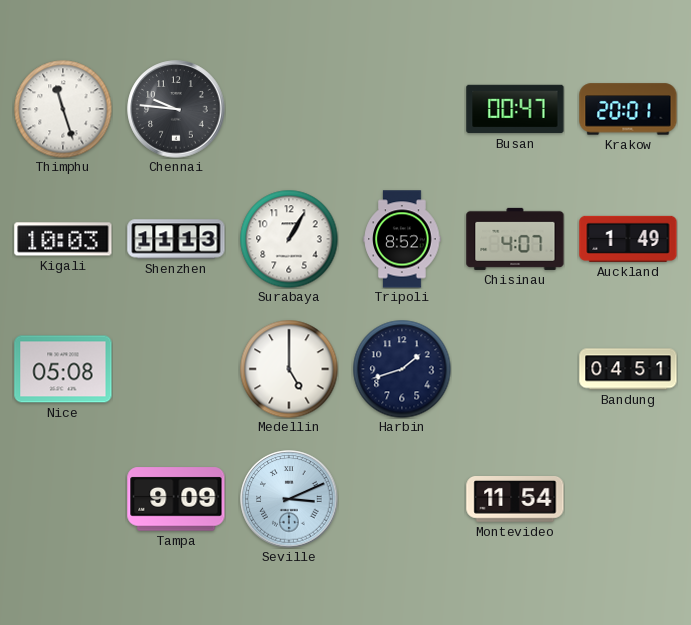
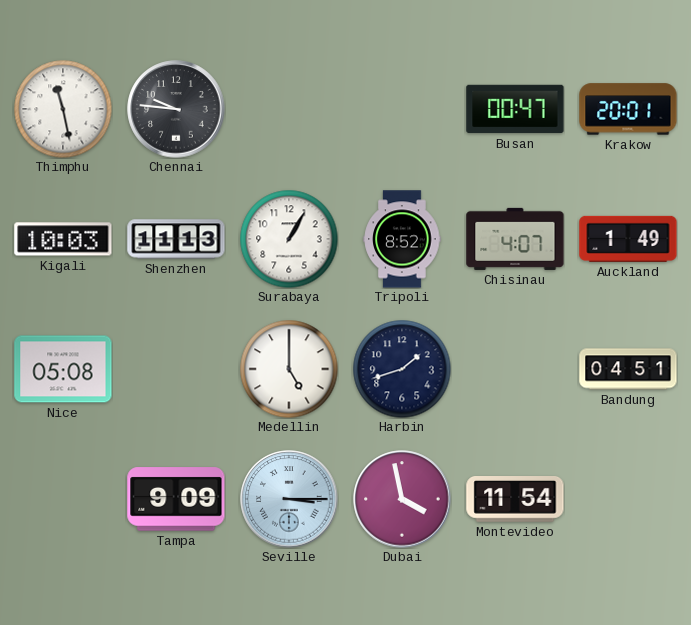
Thimphu: 11:27 -> 11:28 (63, 109)
Seville: 3:11 -> 3:15 (289, 499)
Dubai: none -> 3:58 (402, 499)
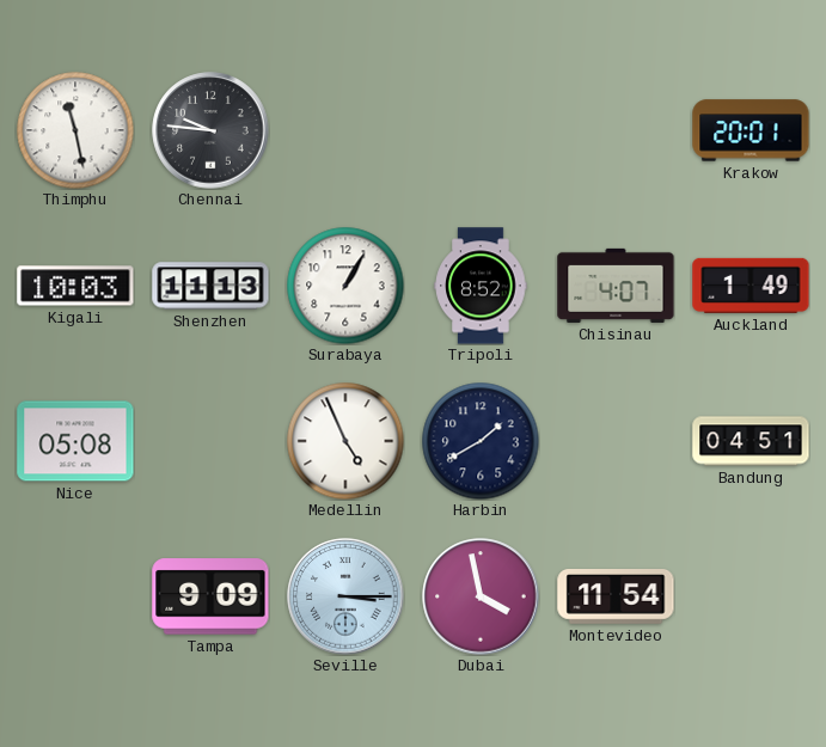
Busan: 00:47 -> none (515, 109)
Medellin: 5:00 -> 4:56 (345, 441)
Harbin: 1:42 -> 1:40 (481, 441)
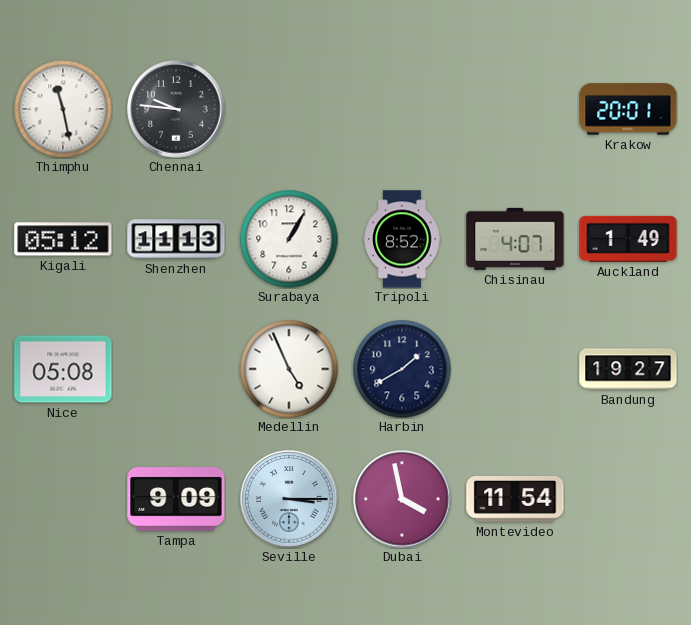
Kigali: 10:03 -> 05:12 (63, 239)
Bandung: 04:51 -> 19:27 (628, 369)
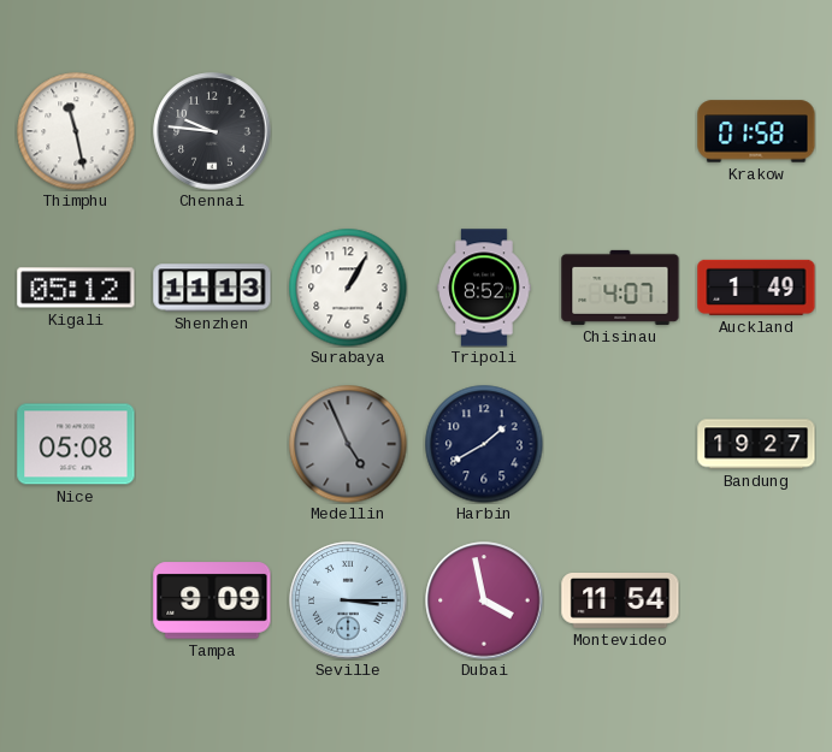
Krakow: 20:01 -> 01:58 (756, 131)
Medellin dial: white -> grey (348, 444)
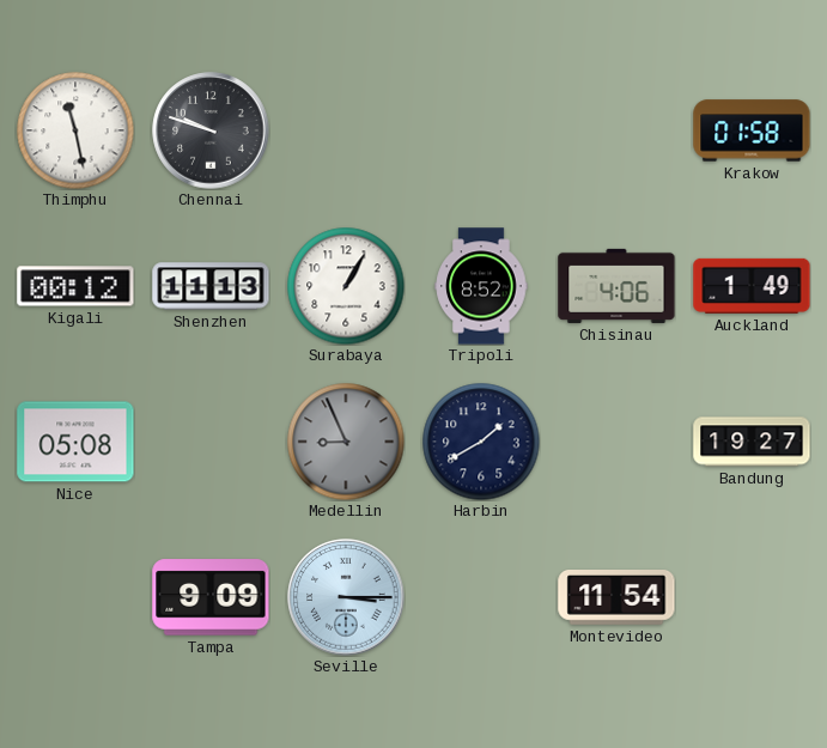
Chennai: 9:46 -> 9:48 (211, 130)
Kigali: 05:12 -> 00:12 (75, 286)
Chisinau: 4:07 -> 4:06 (616, 286)
Medellin: 4:56 -> 8:56 (346, 442)
Dubai: 3:58 -> none (484, 600)
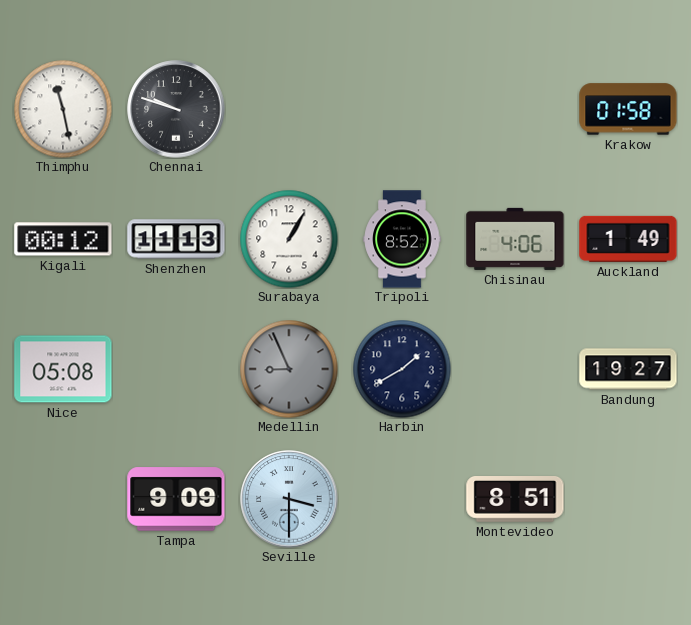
Seville: 3:15 -> 3:30 (289, 499)
Montevideo: 11:54 -> 8:51 (515, 500)
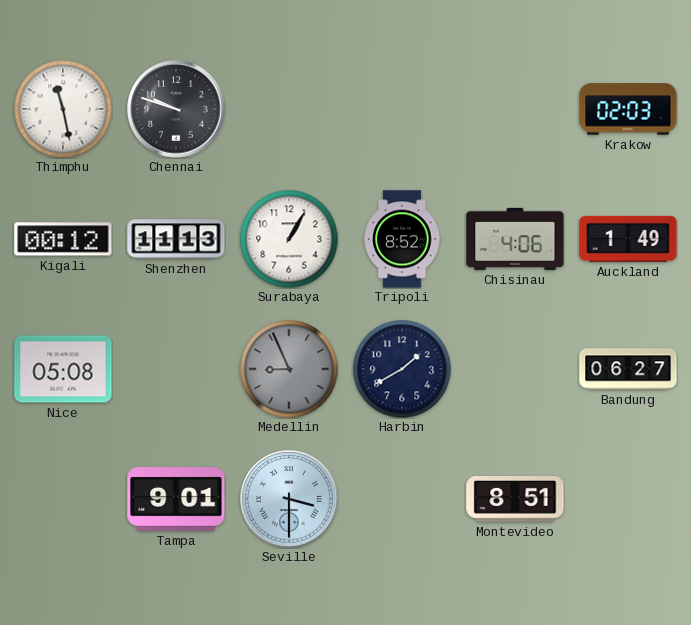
Krakow: 01:58 -> 02:03 (628, 109)
Bandung: 19:27 -> 06:27 (628, 369)
Tampa: 9:09 -> 9:01 (176, 499)
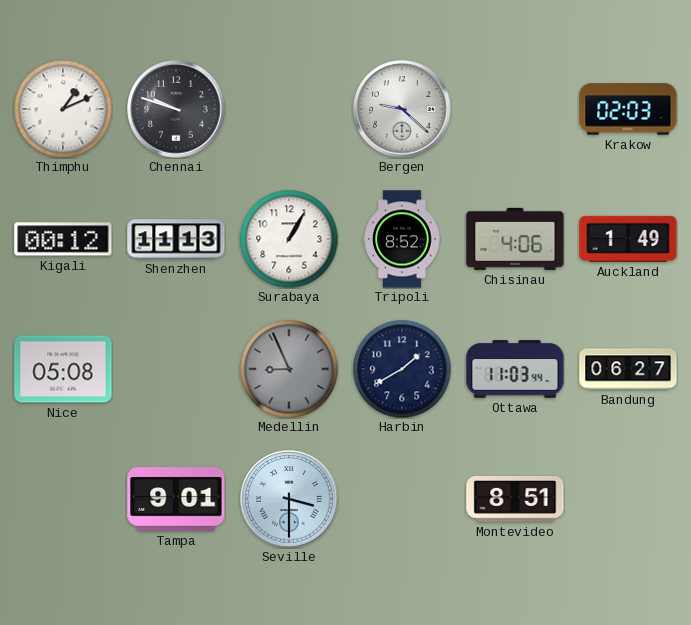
Thimphu: 11:28 -> 1:11 (63, 109)
Bergen: none -> 9:22 (402, 109)
Ottawa: none -> 11:03 (515, 369)
